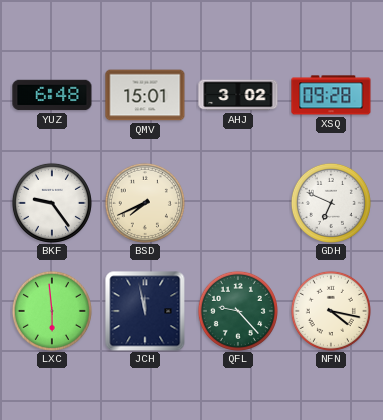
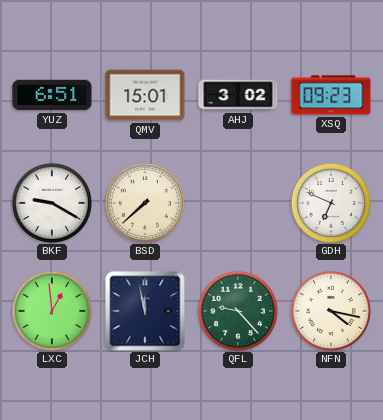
YUZ: 6:48 -> 6:51 (52, 95)
XSQ: 09:28 -> 09:23 (331, 95)
BKF: 9:24 -> 9:20 (52, 203)
BSD: 7:41 -> 7:38 (145, 203)
LXC: 5:59 -> 12:59 (52, 311)
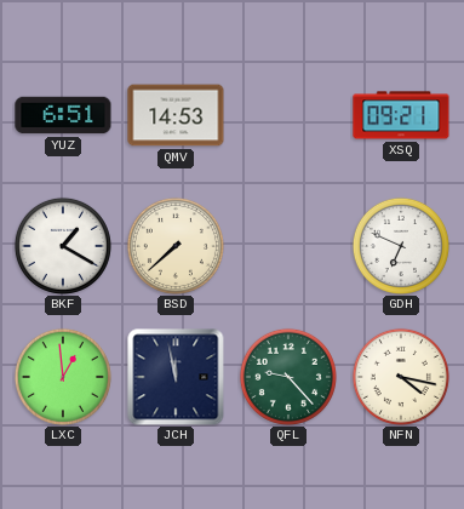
QMV: 15:01 -> 14:53 (176, 115)
AHJ: 3:02 -> none (238, 95)
XSQ: 09:23 -> 09:21 (401, 115)
BKF: 9:20 -> 1:20 (63, 246)
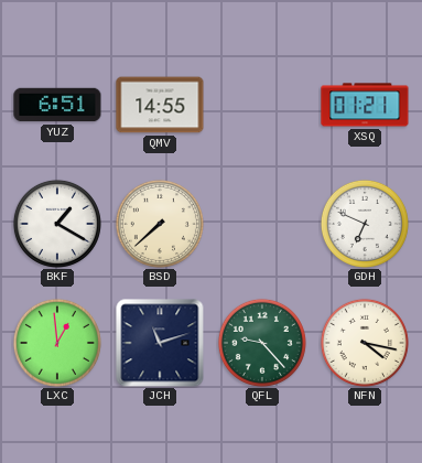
QMV: 14:53 -> 14:55 (160, 105)
XSQ: 09:21 -> 01:21 (365, 105)
JCH: 11:58 -> 11:12 (160, 343)
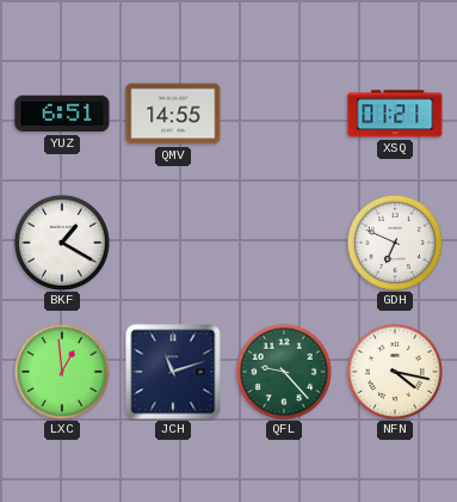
BSD: 7:38 -> none (160, 224)
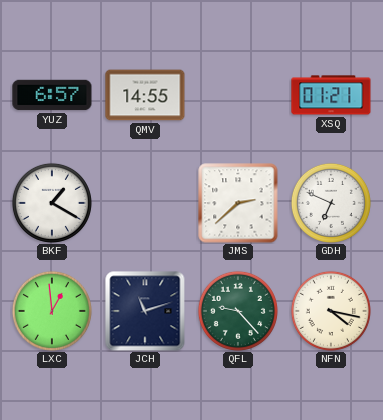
YUZ: 6:51 -> 6:57 (52, 95)
JMS: none -> 2:38 (238, 203)
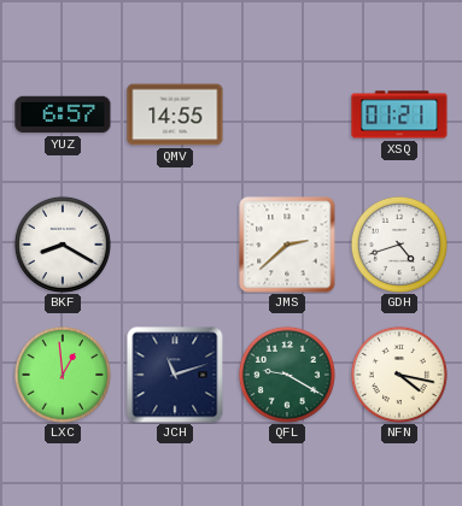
BKF: 1:20 -> 8:20 (63, 245)
GDH: 6:49 -> 4:42 (399, 245)
QFL: 9:23 -> 9:20 (287, 375)
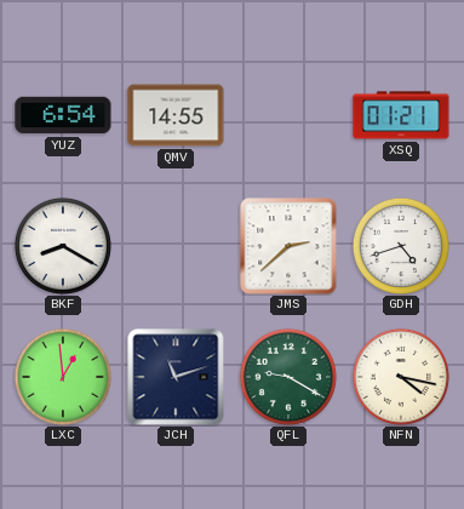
YUZ: 6:57 -> 6:54 (63, 115)
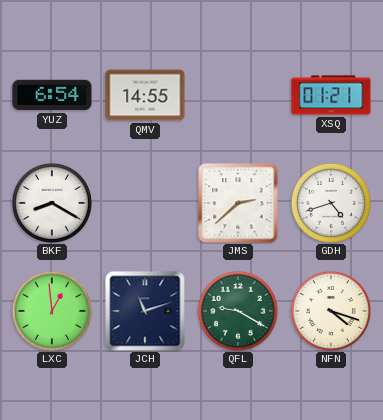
NFN: 4:17 -> 4:18 (331, 311)
